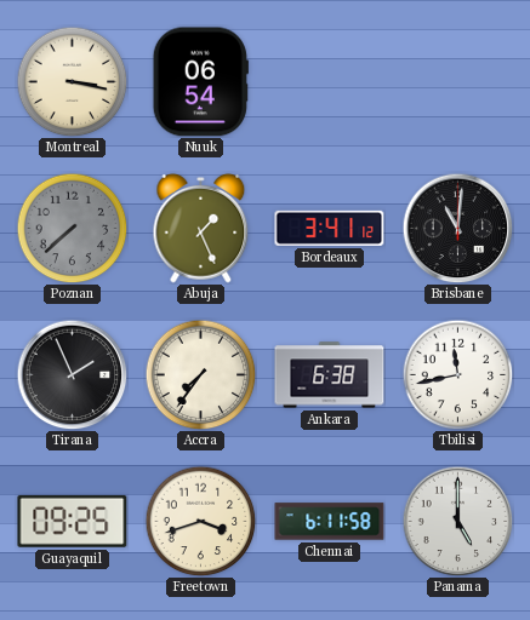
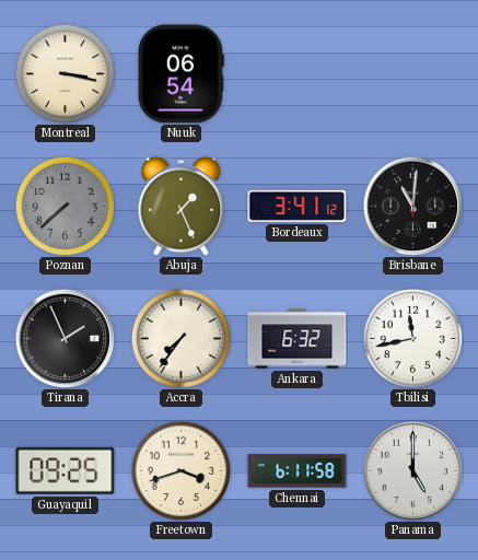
Ankara: 6:38 -> 6:32 (298, 339)
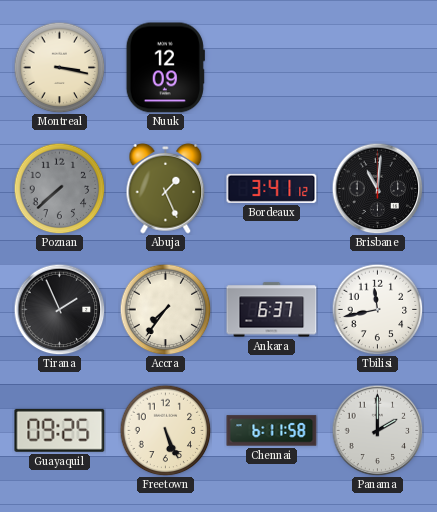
Nuuk: 06:54 -> 12:09 (165, 68)
Ankara: 6:32 -> 6:37 (272, 310)
Freetown: 3:42 -> 5:26 (165, 430)
Panama: 5:00 -> 2:00 (377, 430)
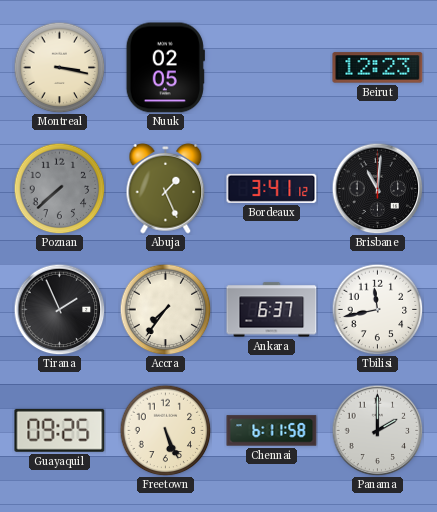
Nuuk: 12:09 -> 02:05 (165, 68)
Beirut: none -> 12:23 (378, 68)
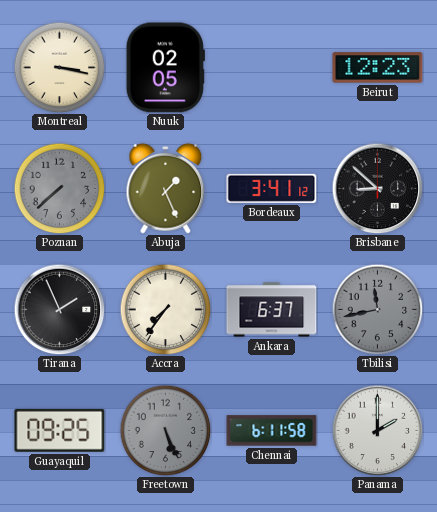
Brisbane: 11:01 -> 8:52 (377, 188)
Tbilisi dial: white -> grey (377, 309)
Freetown dial: cream -> grey (165, 430)
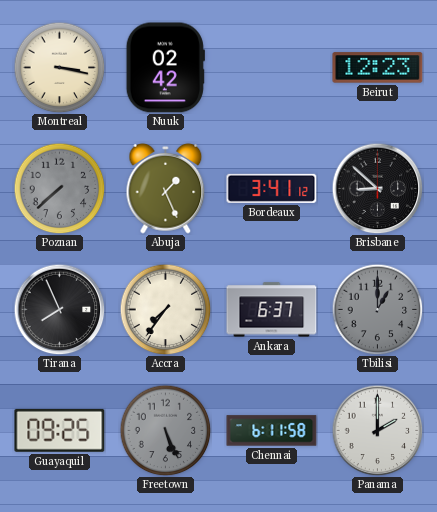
Nuuk: 02:05 -> 02:42 (165, 68)
Tirana: 1:56 -> 7:56 (59, 309)
Tbilisi: 11:43 -> 1:00 (377, 309)
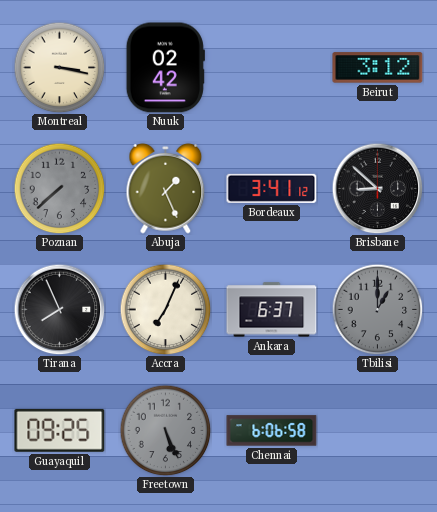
Beirut: 12:23 -> 3:12 (378, 68)
Accra: 7:36 -> 7:04 (165, 309)
Chennai: 6:11 -> 6:06 (272, 431)
Panama: 2:00 -> none (377, 430)
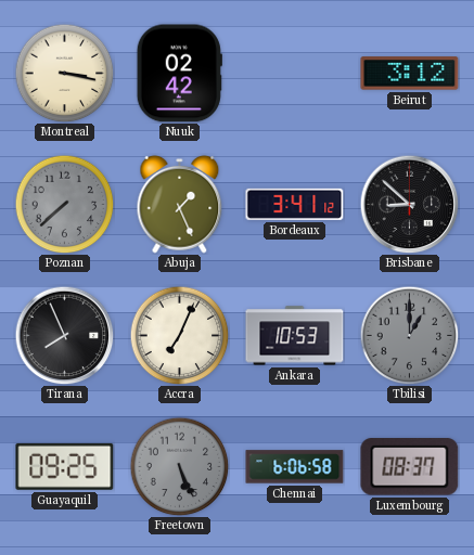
Ankara: 6:37 -> 10:53 (295, 336)
Luxembourg: none -> 08:37 (410, 467)
